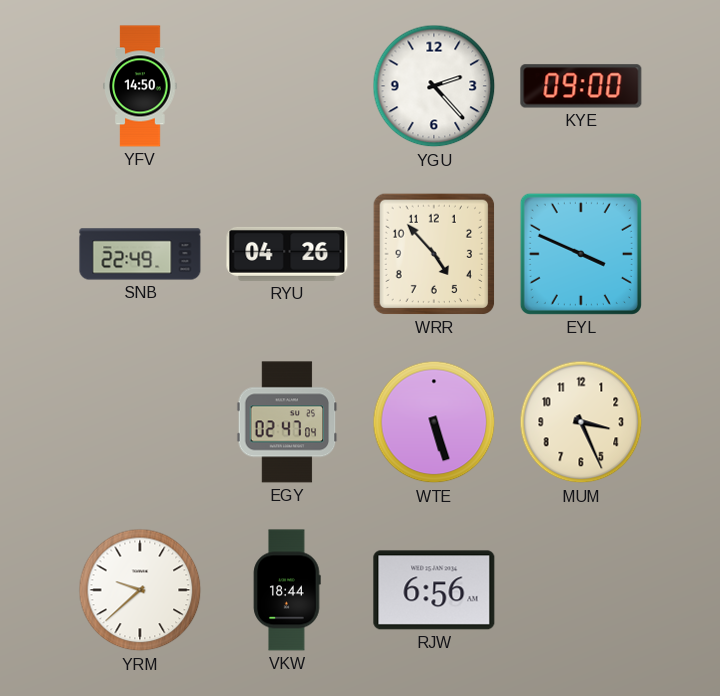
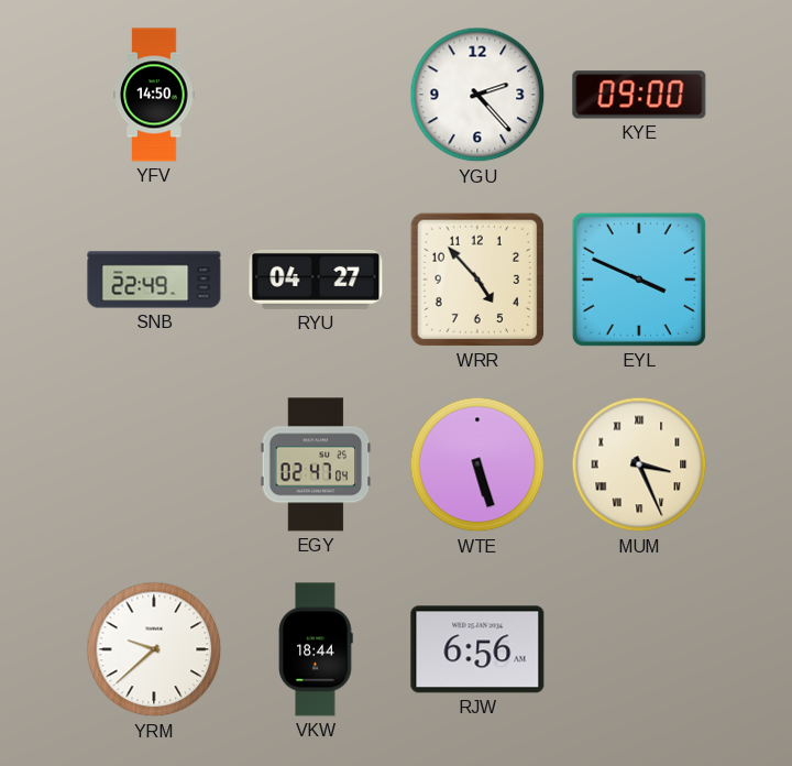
RYU: 04:26 -> 04:27 (316, 280)
MUM numerals: Arabic -> Roman (639, 464)
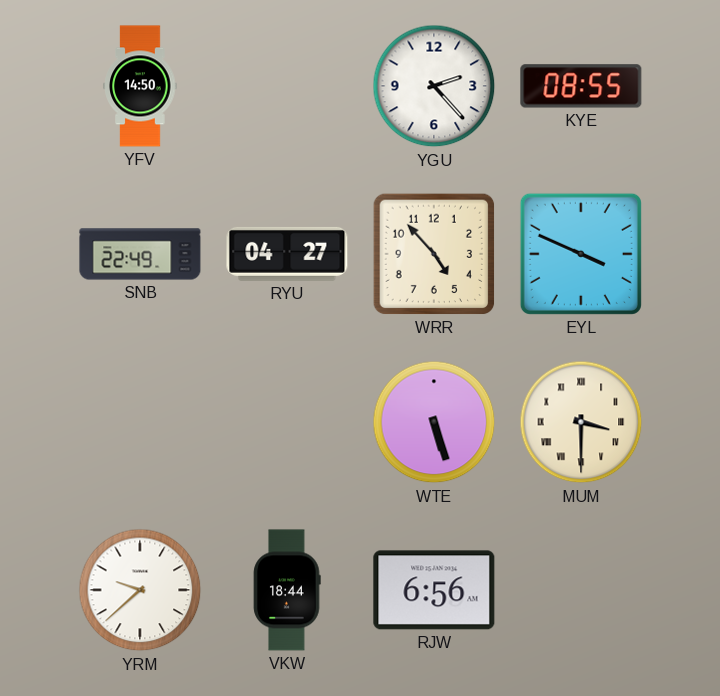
KYE: 09:00 -> 08:55 (581, 86)
EGY: 02:47 -> none (316, 464)
MUM: 3:26 -> 3:30 (581, 422)
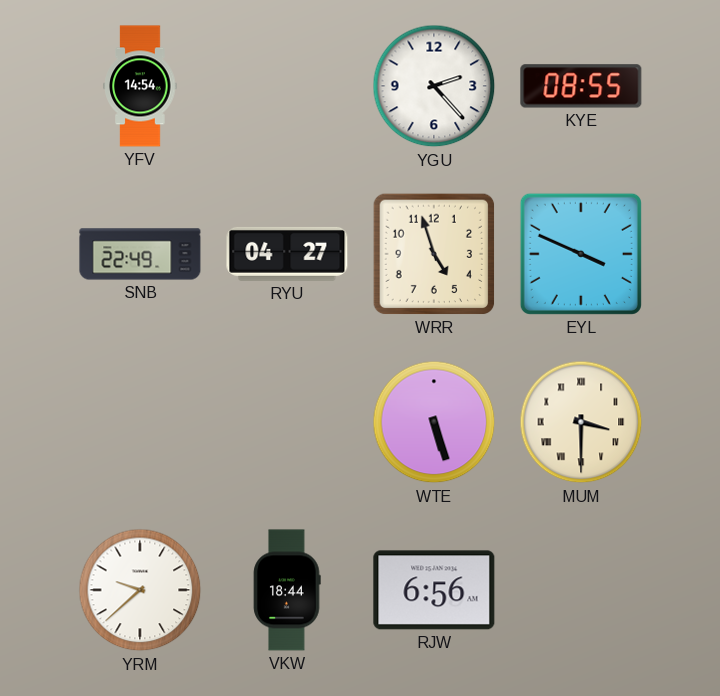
YFV: 14:50 -> 14:54 (140, 86)
WRR: 4:53 -> 4:57 (434, 254)
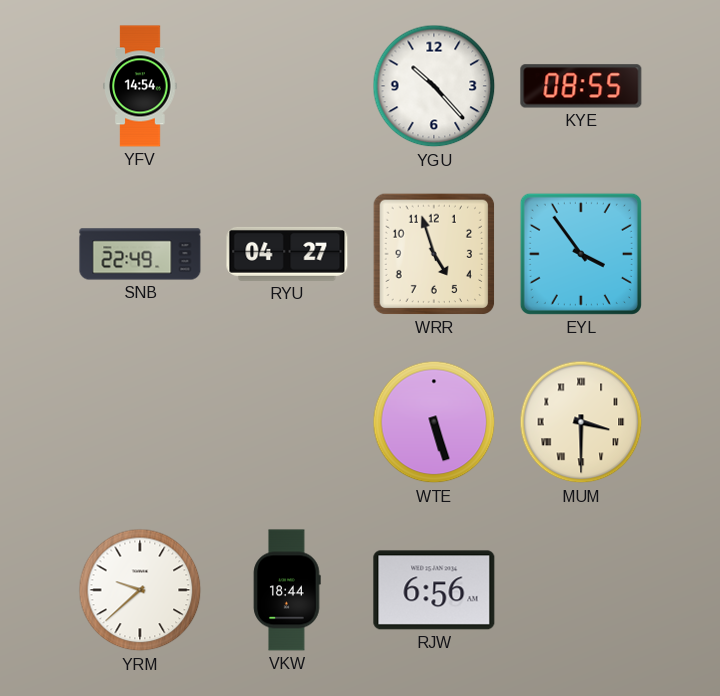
YGU: 2:23 -> 10:23 (434, 86)
EYL: 3:49 -> 3:54 (581, 254)
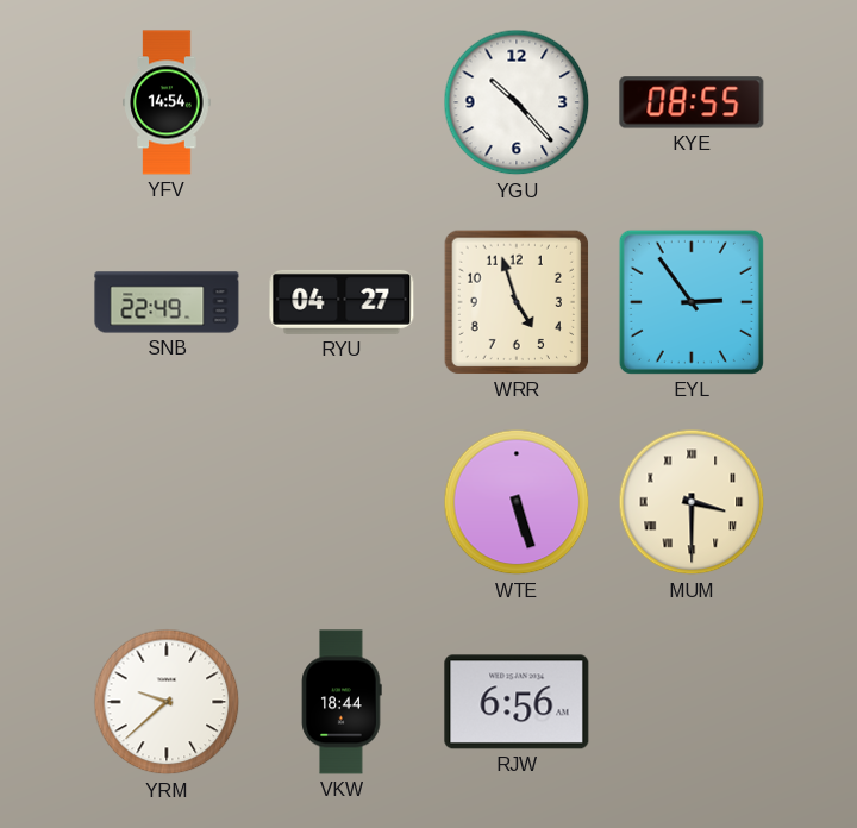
EYL: 3:54 -> 2:54 (692, 302)
